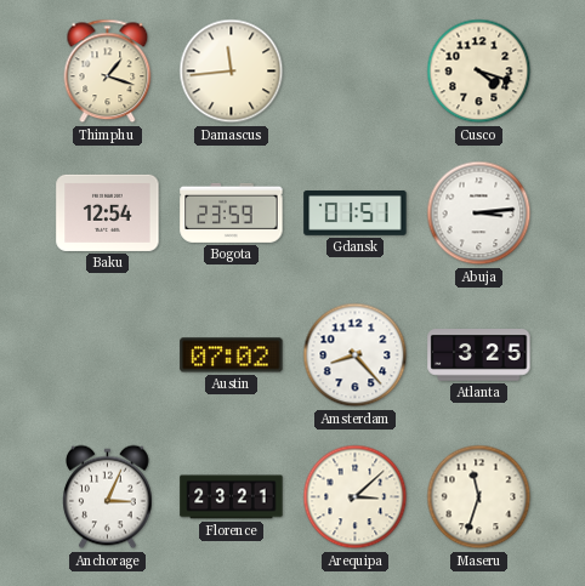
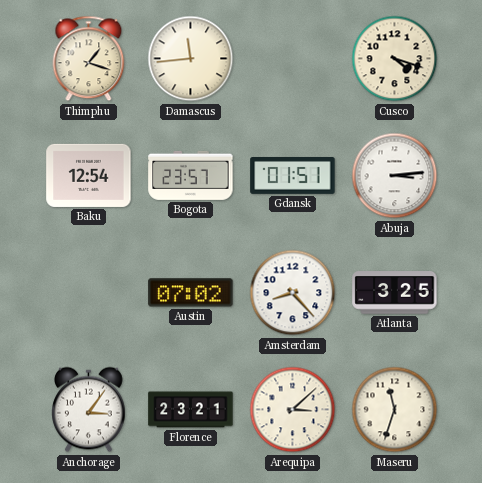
Bogota: 23:59 -> 23:57 (191, 175)
Anchorage: 3:04 -> 3:06 (89, 410)
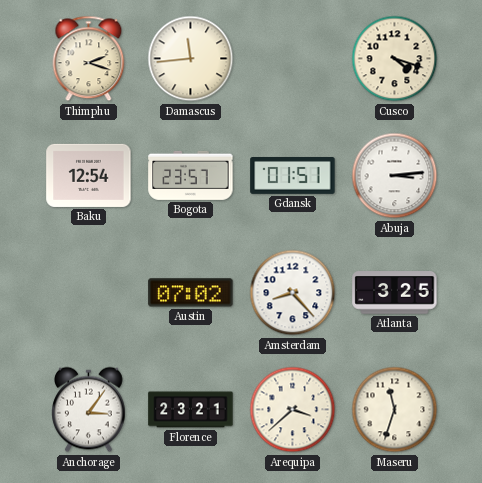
Thimphu: 1:18 -> 2:18 (89, 59)
Arequipa: 3:08 -> 3:38 (293, 410)
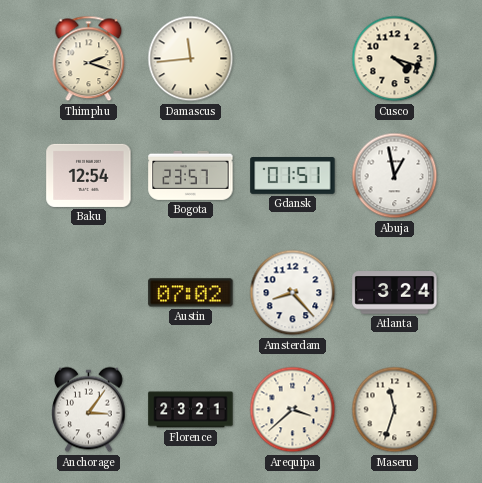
Abuja: 3:14 -> 12:58 (395, 176)
Atlanta: 3:25 -> 3:24 (395, 293)
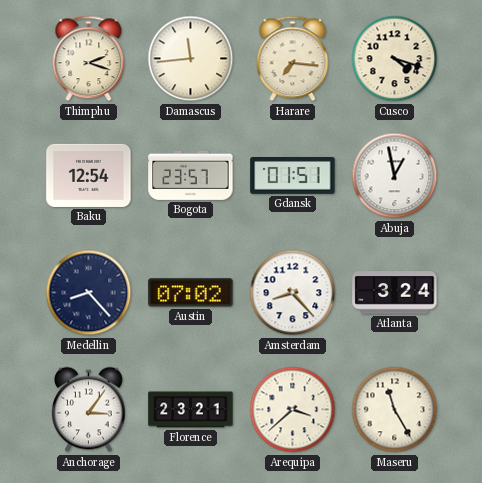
Harare: none -> 7:16 (293, 59)
Medellin: none -> 8:23 (89, 293)
Maseru: 11:33 -> 11:25 (395, 410)
